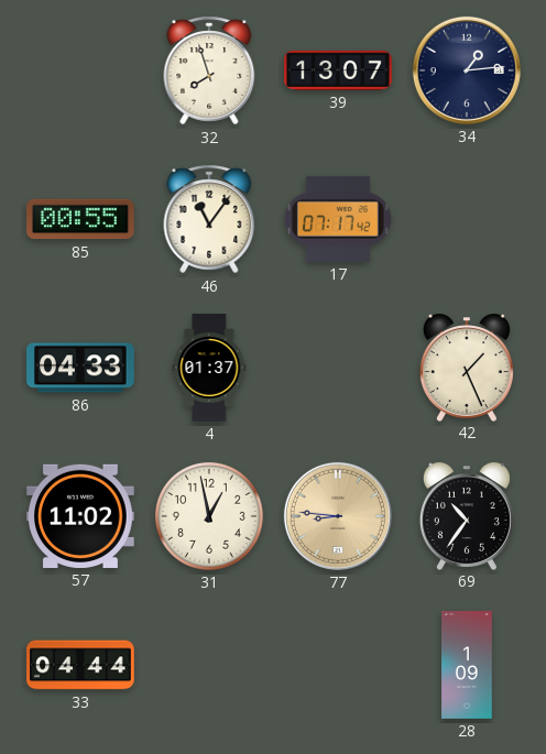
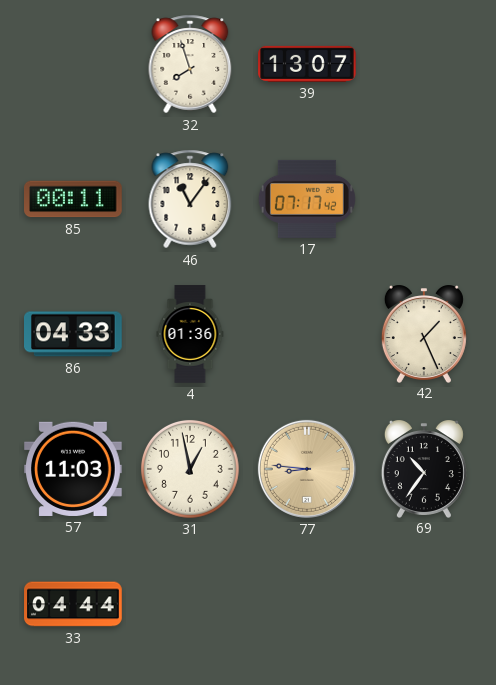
34: 1:14 -> none (467, 70)
85: 00:55 -> 00:11 (73, 199)
4: 01:37 -> 01:36 (190, 334)
57: 11:02 -> 11:03 (74, 469)
28: 1:09 -> none (467, 665)
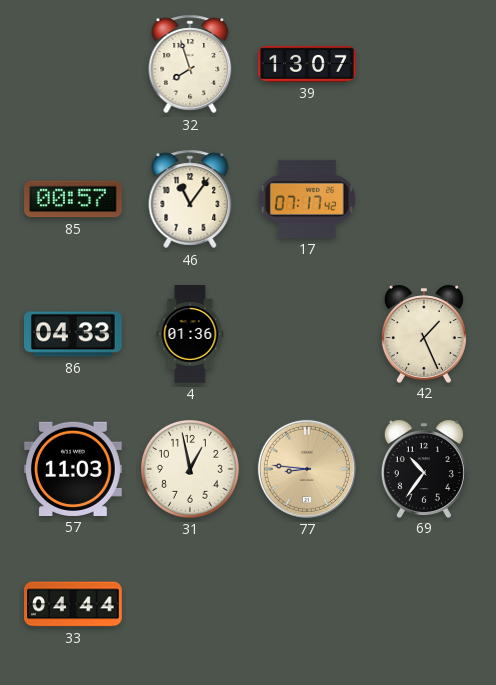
85: 00:11 -> 00:57 (73, 199)
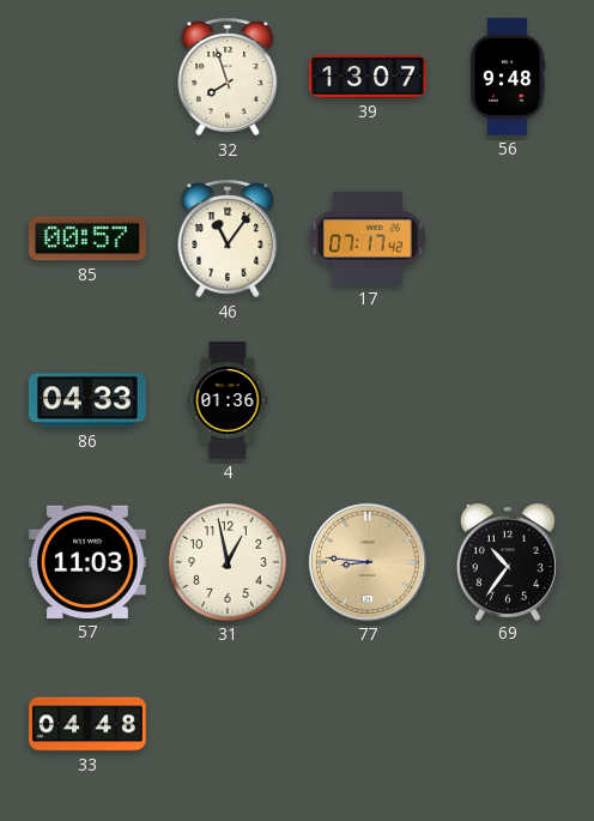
56: none -> 9:48 (508, 77)
42: 1:26 -> none (424, 334)
33: 04:44 -> 04:48 (87, 724)
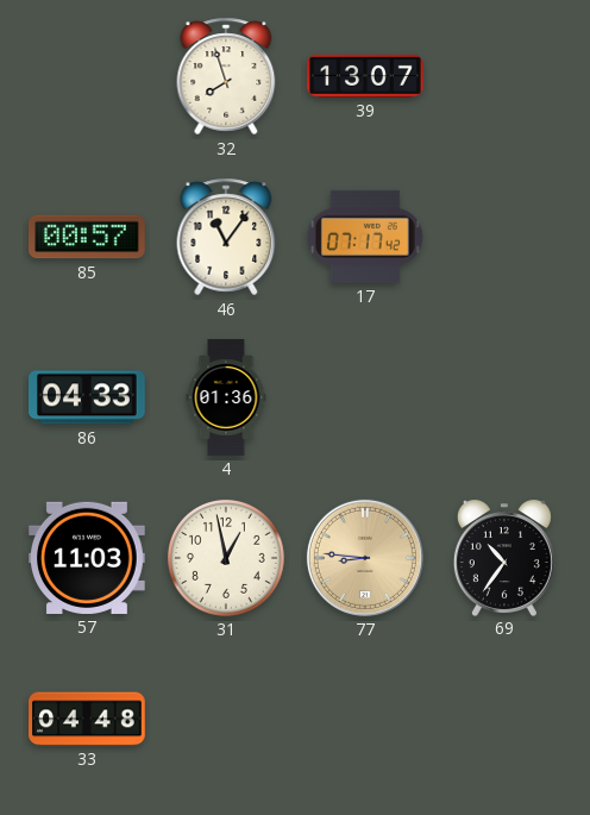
56: 9:48 -> none (508, 77)
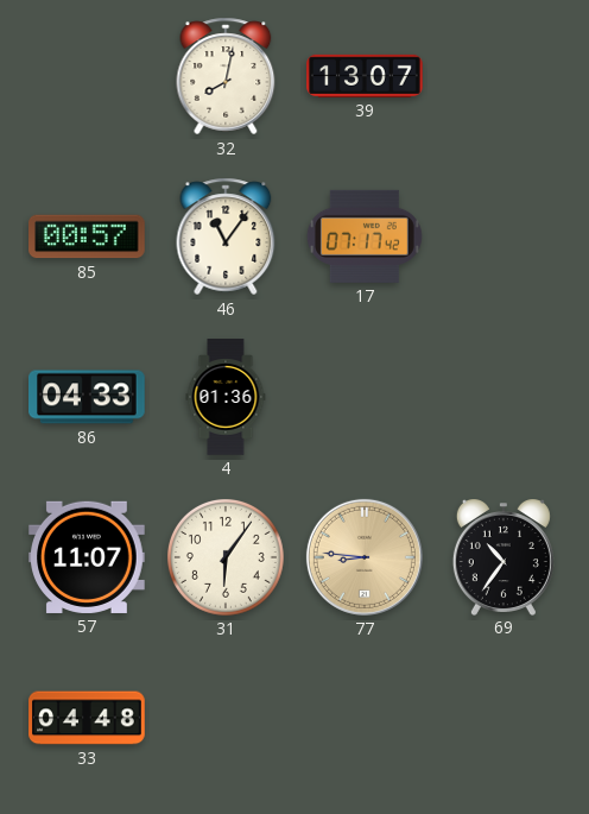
32: 7:57 -> 8:02 (226, 76)
57: 11:03 -> 11:07 (88, 557)
31: 12:58 -> 6:06 (226, 557)
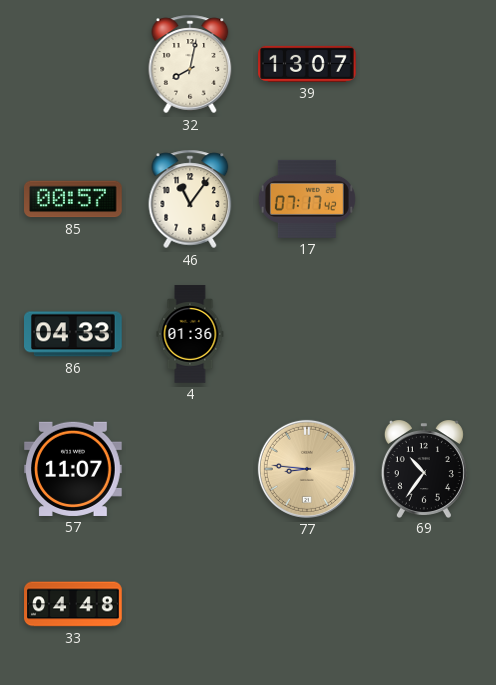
31: 6:06 -> none (226, 557)
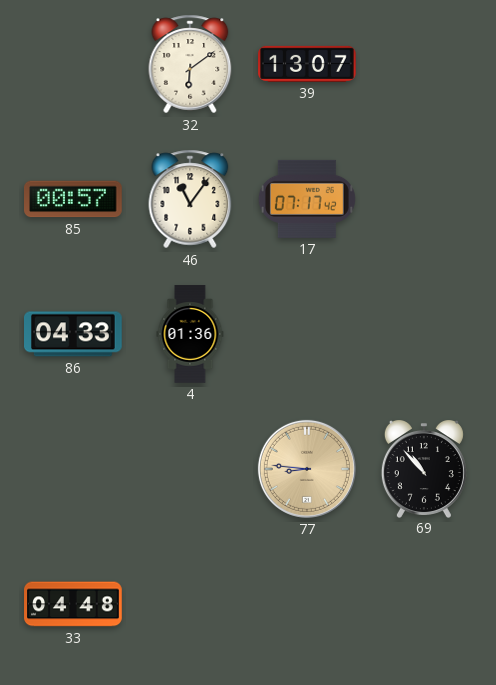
32: 8:02 -> 6:09 (190, 64)
57: 11:07 -> none (74, 469)
69: 10:36 -> 10:53 (424, 469)
